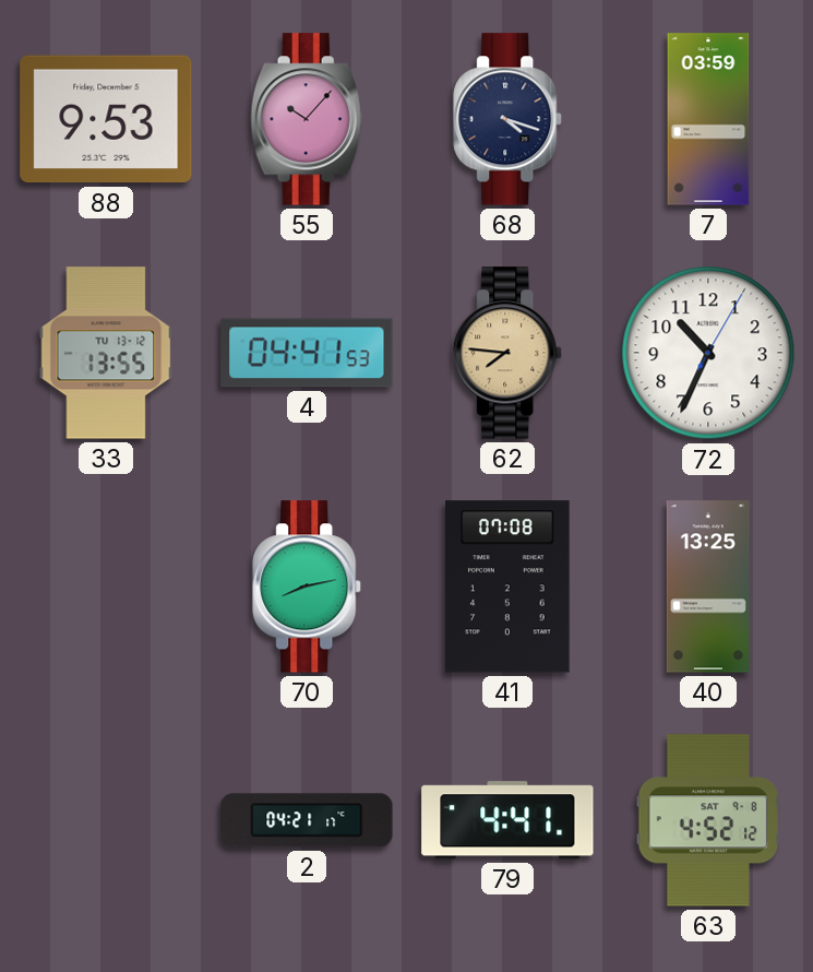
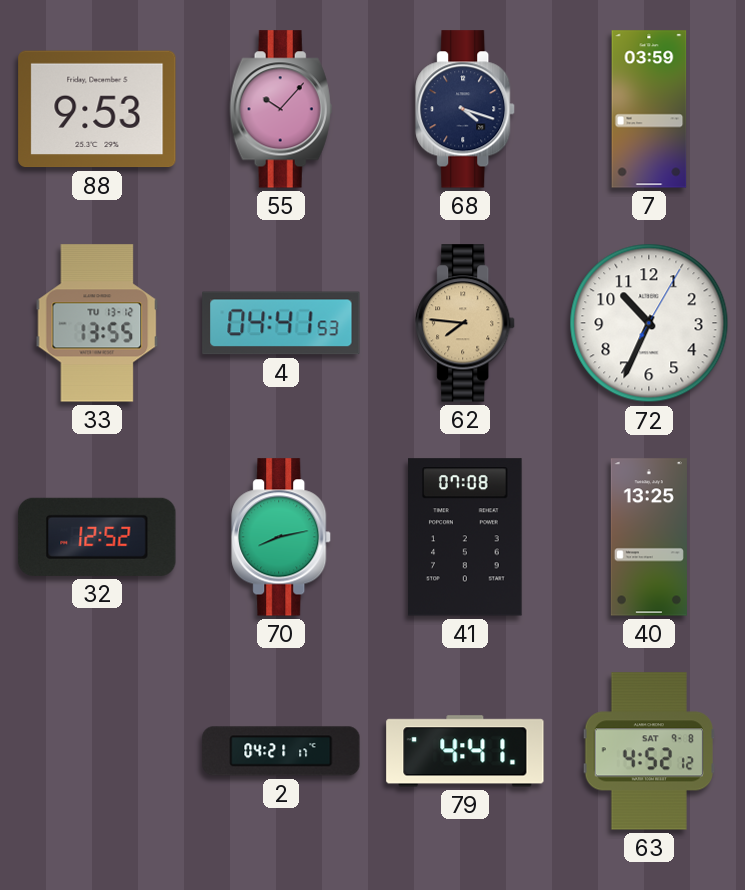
32: none -> 12:52 (97, 537)
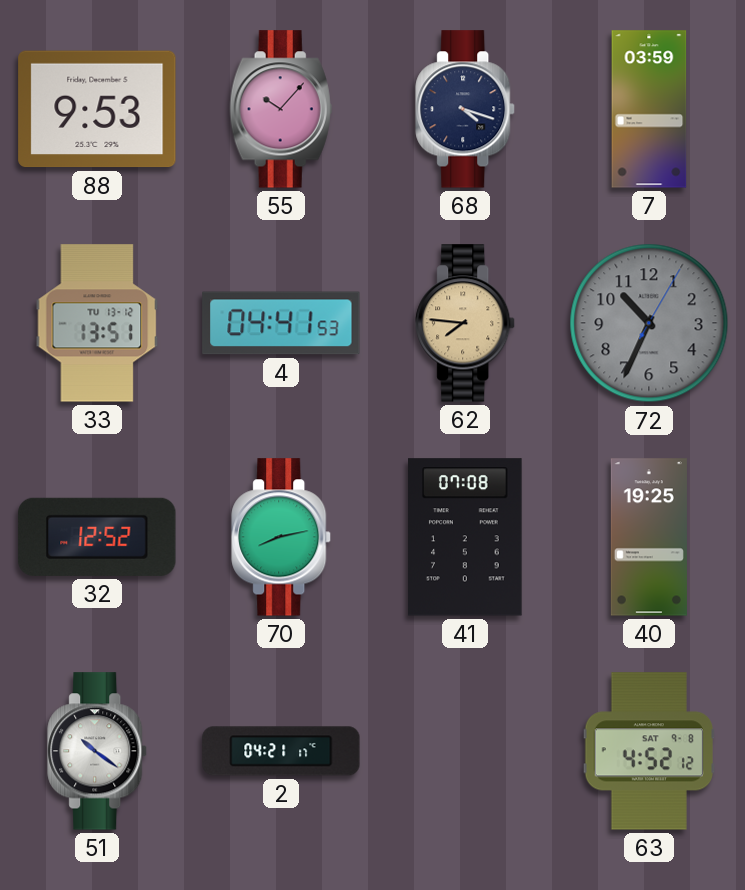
33: 13:55 -> 13:51 (97, 323)
72 dial: white -> grey (649, 323)
40: 13:25 -> 19:25 (649, 537)
51: none -> 10:21 (98, 751)
79: 4:41 -> none (465, 751)
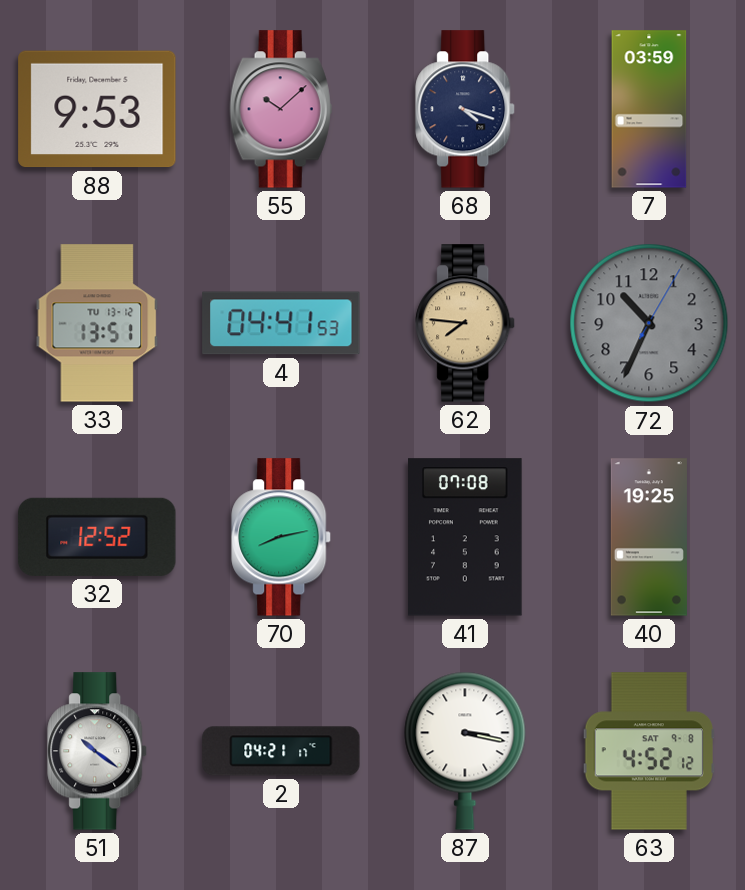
55: 10:07 -> 10:08 (281, 109)
87: none -> 3:17 (465, 751)
